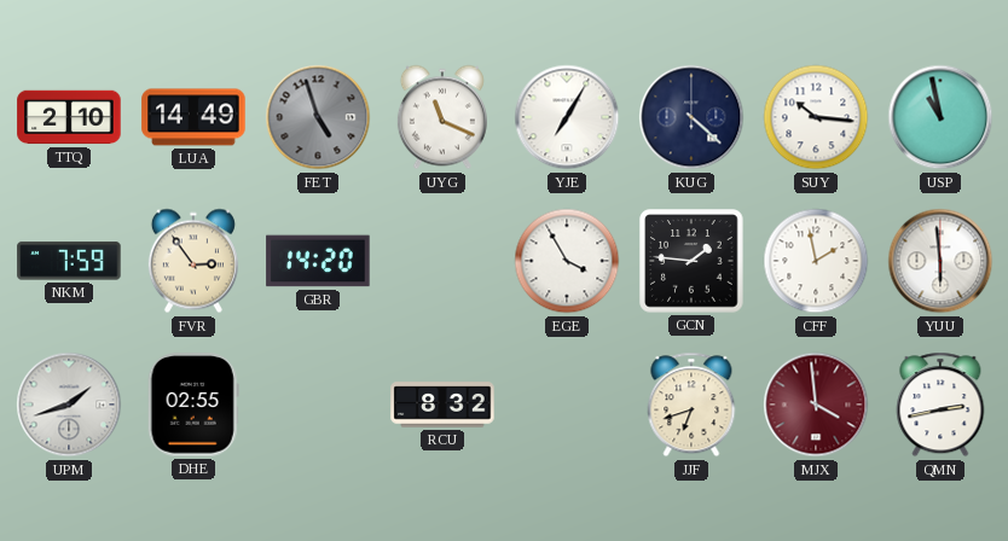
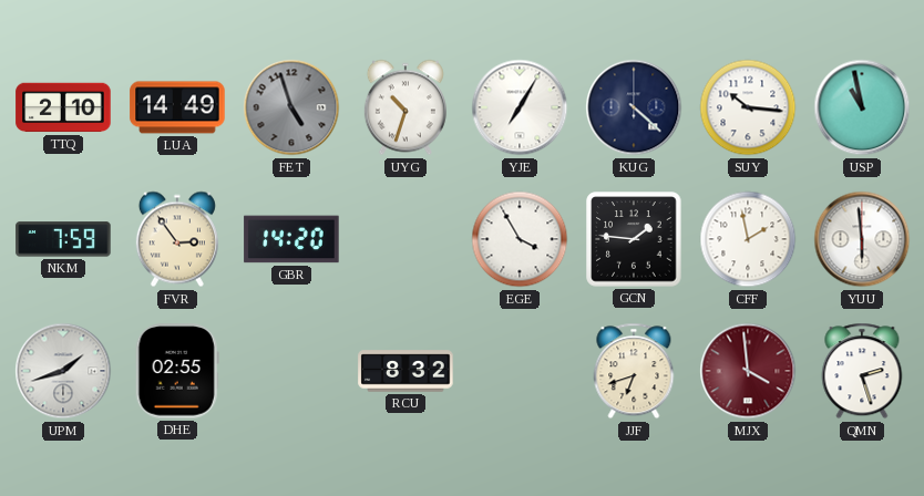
UYG: 11:19 -> 10:33 (405, 107)
QMN: 2:43 -> 2:27 (862, 371)
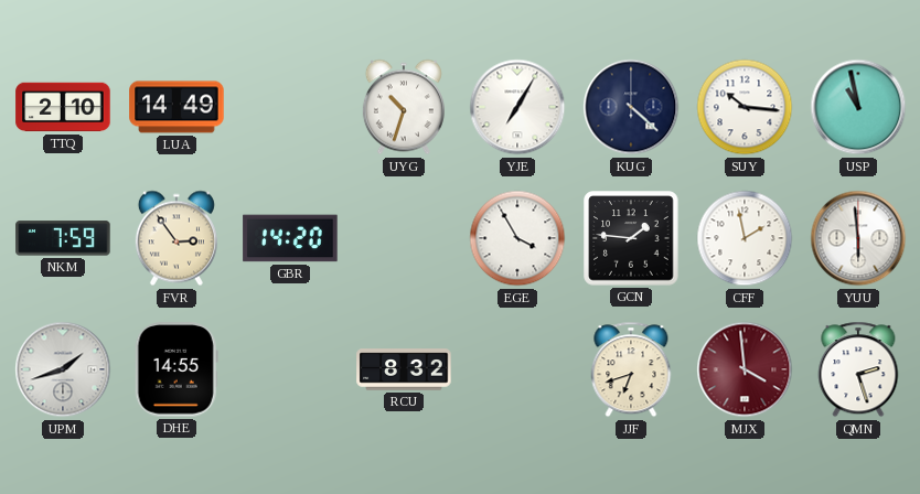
FET: 4:57 -> none (291, 107)
DHE: 02:55 -> 14:55 (176, 369)
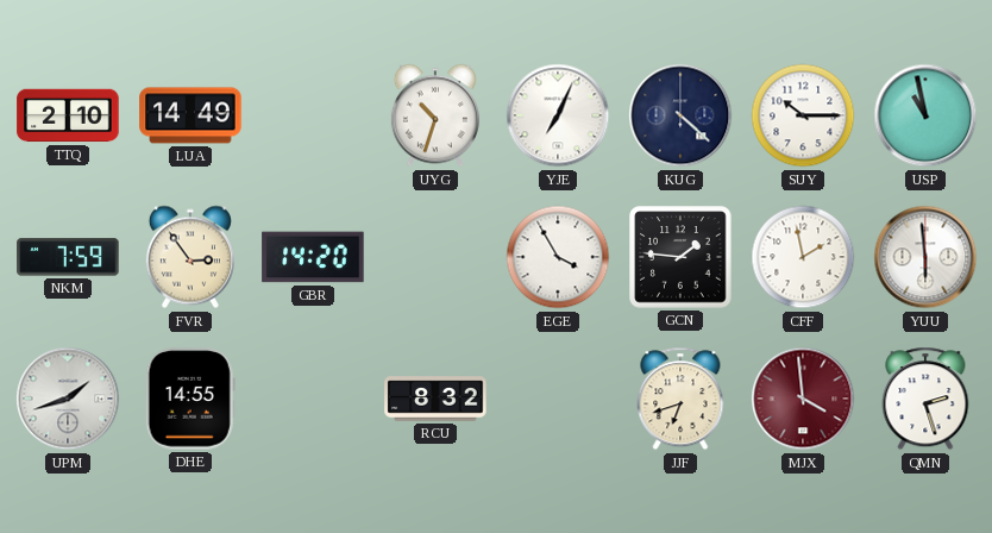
YJE: 7:05 -> 7:04 (558, 115)
SUY: 10:16 -> 10:15 (803, 115)
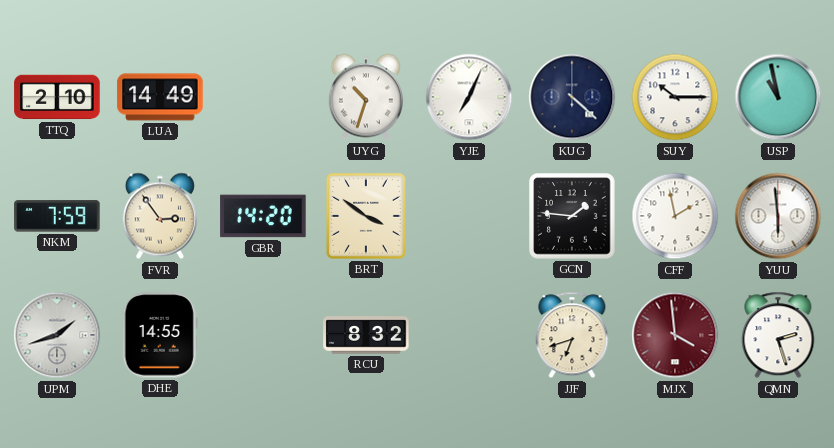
BRT: none -> 3:51 (366, 216)
EGE: 3:55 -> none (558, 257)
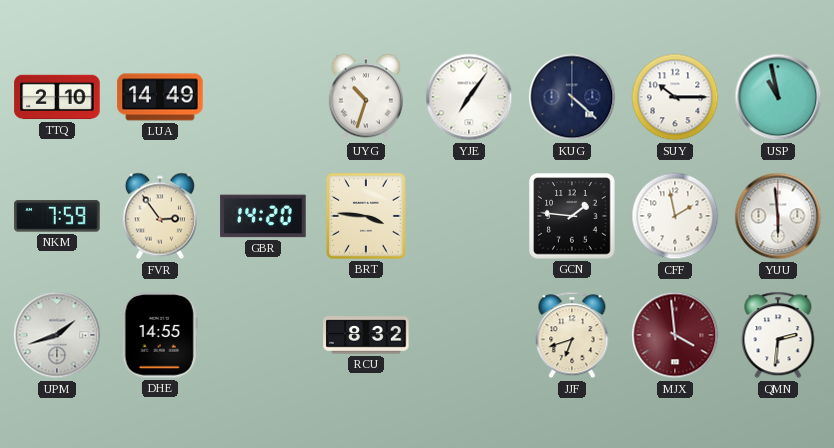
YJE: 7:04 -> 7:06 (469, 97)
BRT: 3:51 -> 3:46 (366, 216)
QMN: 2:27 -> 2:31 (778, 335)
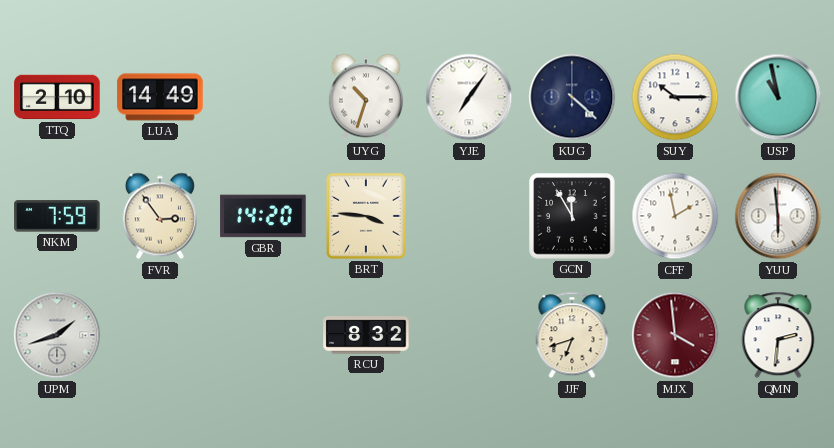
GCN: 1:46 -> 11:55 (572, 216)
DHE: 14:55 -> none (160, 335)
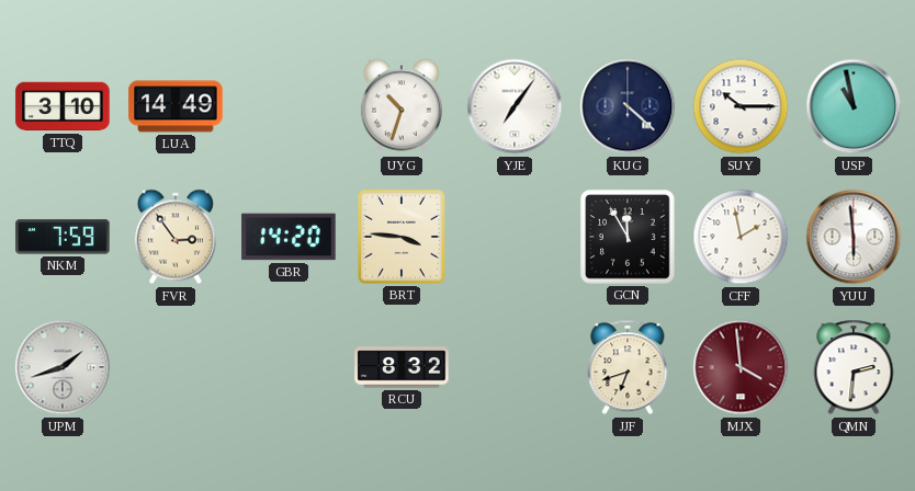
TTQ: 2:10 -> 3:10 (63, 106)
